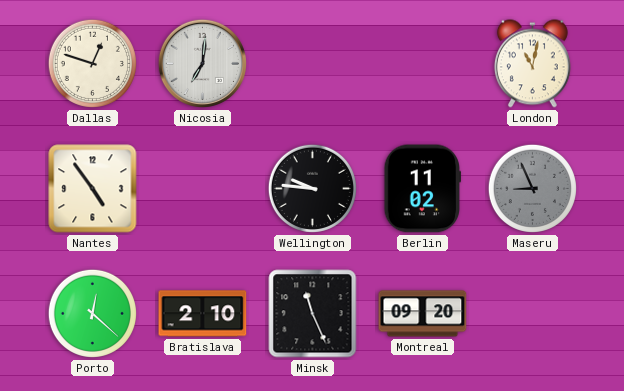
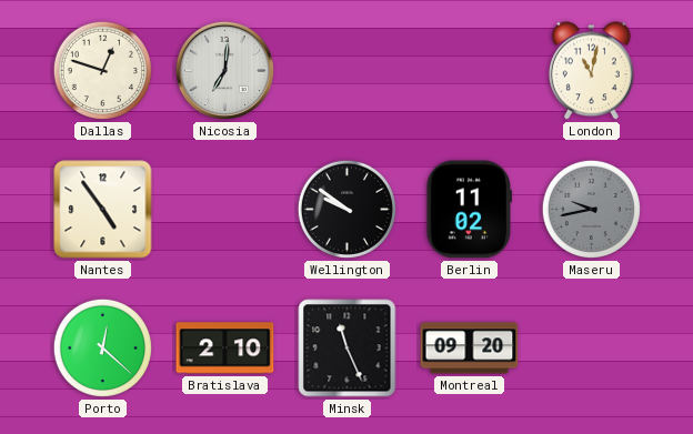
Wellington: 9:46 -> 9:51 (346, 209)
Maseru: 8:56 -> 9:43 (591, 209)
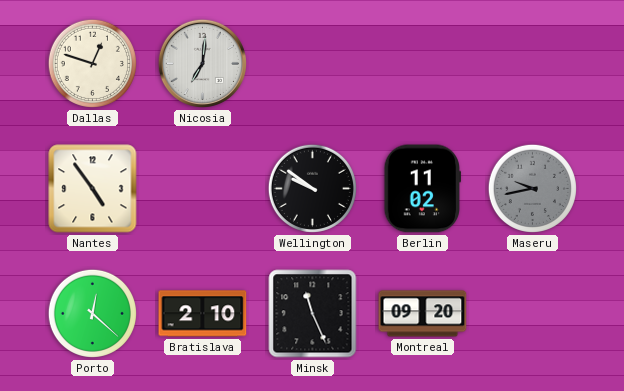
London: 11:02 -> none (591, 71)
